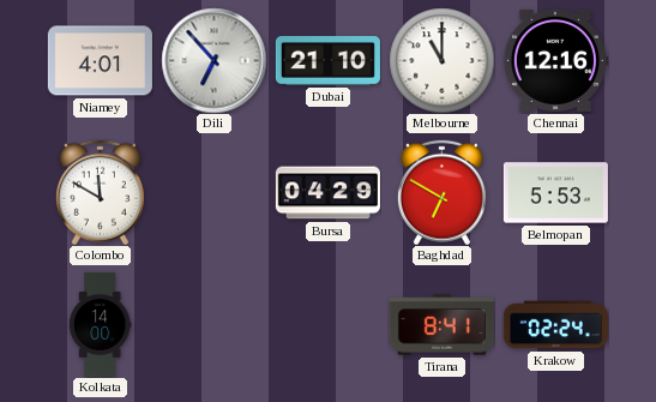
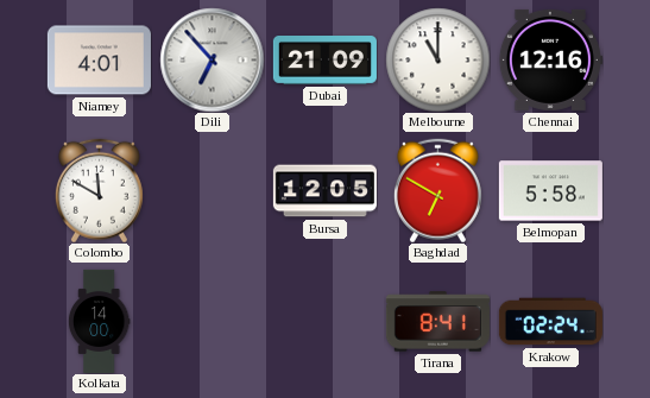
Dubai: 21:10 -> 21:09 (324, 61)
Bursa: 04:29 -> 12:05 (324, 191)
Belmopan: 5:53 -> 5:58 (550, 191)
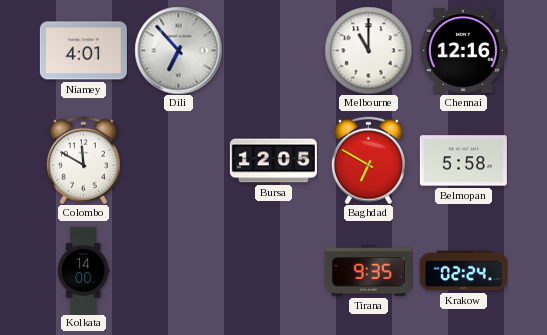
Dubai: 21:09 -> none (324, 61)
Tirana: 8:41 -> 9:35 (368, 271)
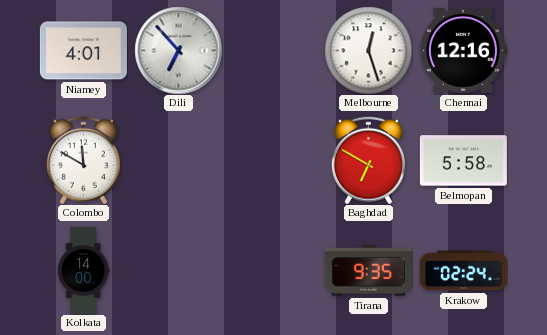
Melbourne: 11:00 -> 12:27 (368, 50)
Bursa: 12:05 -> none (273, 161)
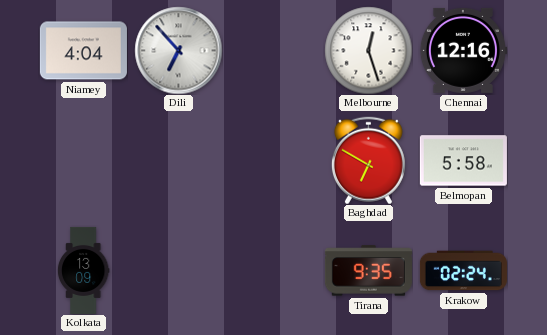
Niamey: 4:01 -> 4:04 (83, 51)
Colombo: 11:50 -> none (83, 160)
Kolkata: 14:00 -> 13:09 (83, 270)
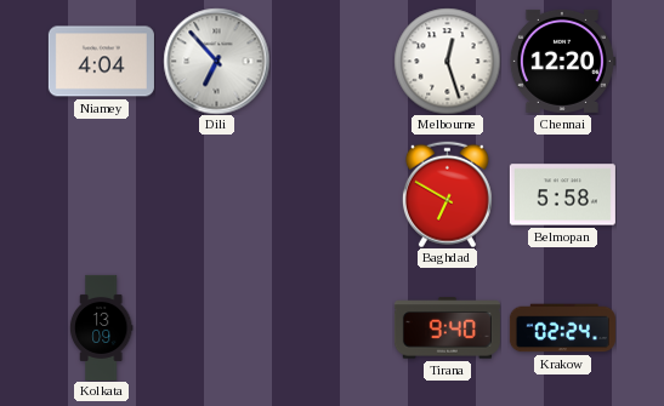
Chennai: 12:16 -> 12:20 (562, 61)
Tirana: 9:35 -> 9:40 (447, 328)
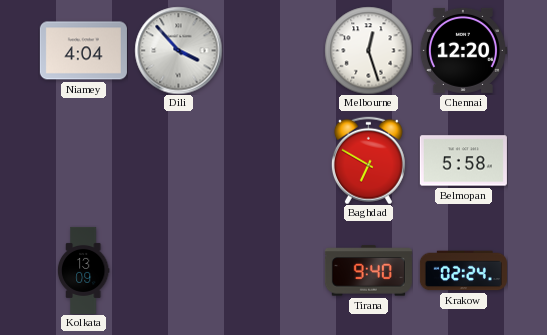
Dili: 6:53 -> 3:53 (178, 50)
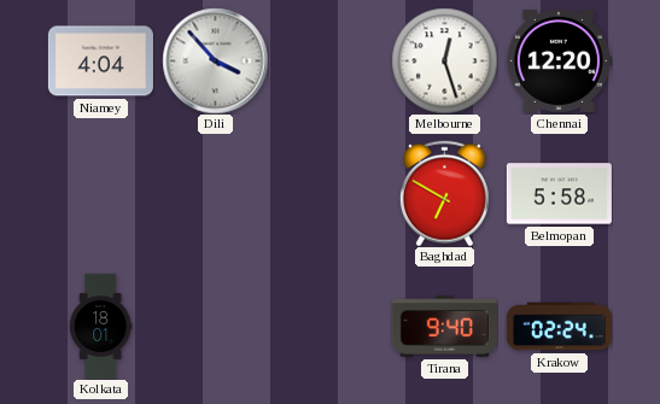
Kolkata: 13:09 -> 18:01 (100, 326)
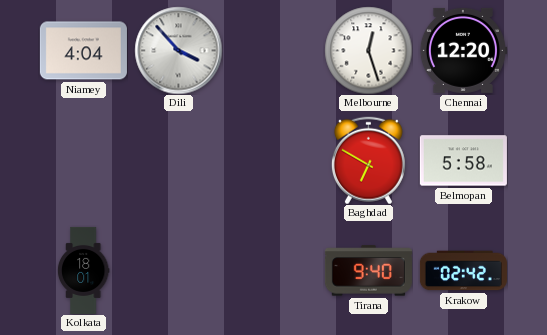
Krakow: 02:24 -> 02:42 (463, 271)
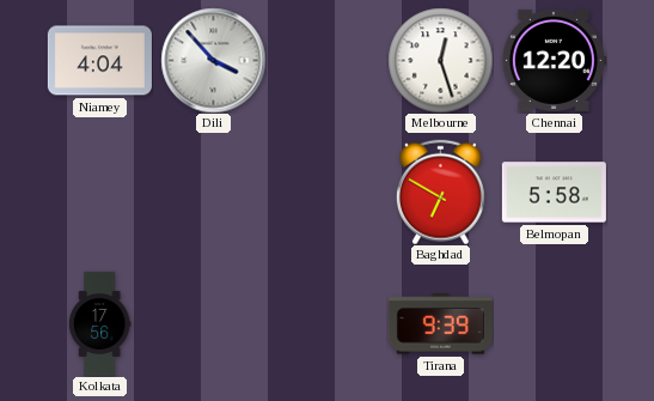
Kolkata: 18:01 -> 17:56 (99, 323)
Tirana: 9:40 -> 9:39 (440, 324)
Krakow: 02:42 -> none (463, 271)
